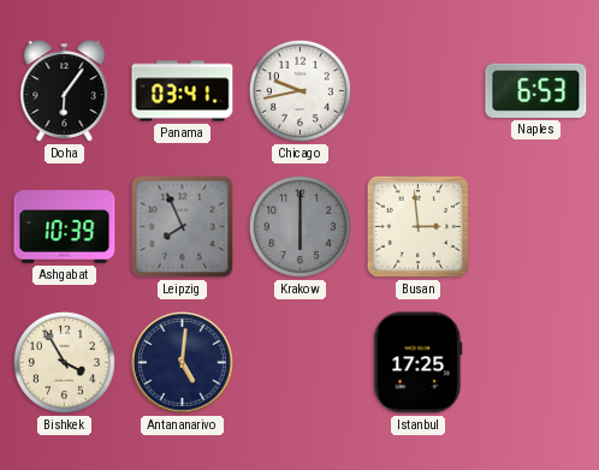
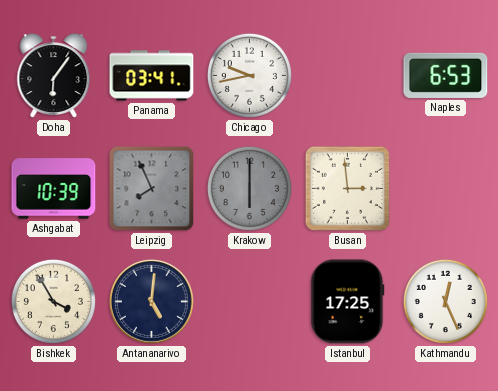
Kathmandu: none -> 12:26 (445, 301)
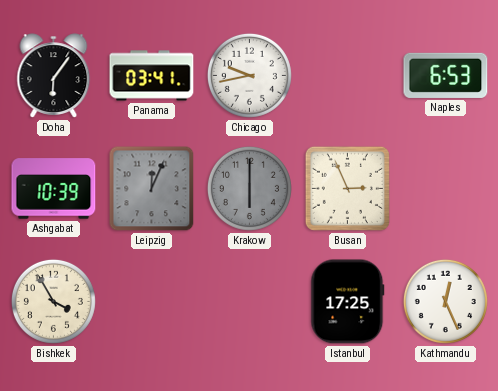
Leipzig: 7:56 -> 12:04 (152, 189)
Busan: 2:59 -> 2:56 (347, 188)
Antananarivo: 5:01 -> none (151, 301)
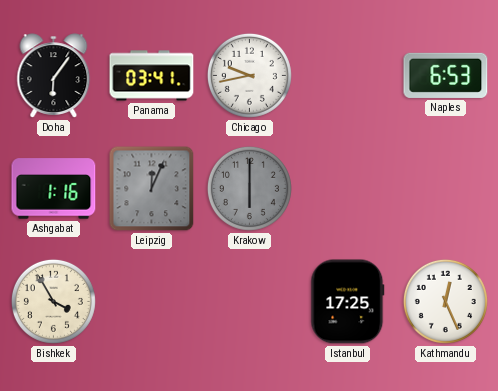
Ashgabat: 10:39 -> 1:16 (54, 189)
Busan: 2:56 -> none (347, 188)
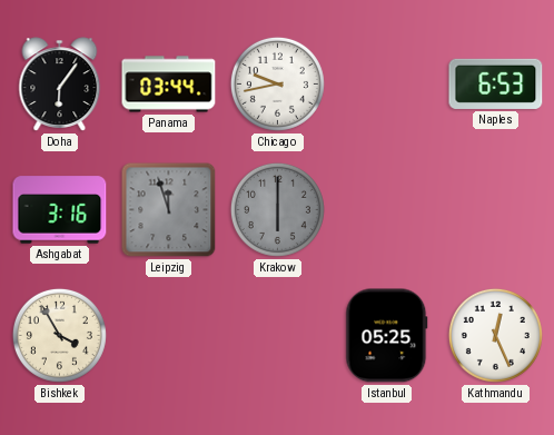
Panama: 03:41 -> 03:44 (169, 85)
Ashgabat: 1:16 -> 3:16 (60, 210)
Leipzig: 12:04 -> 11:57 (169, 210)
Istanbul: 17:25 -> 05:25 (387, 336)
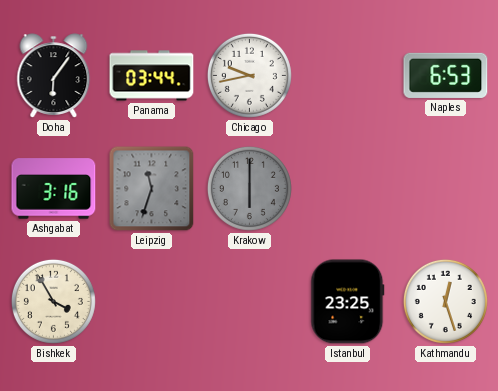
Leipzig: 11:57 -> 11:33 (152, 189)
Istanbul: 05:25 -> 23:25 (348, 302)
Kathmandu: 12:26 -> 12:27 (445, 301)
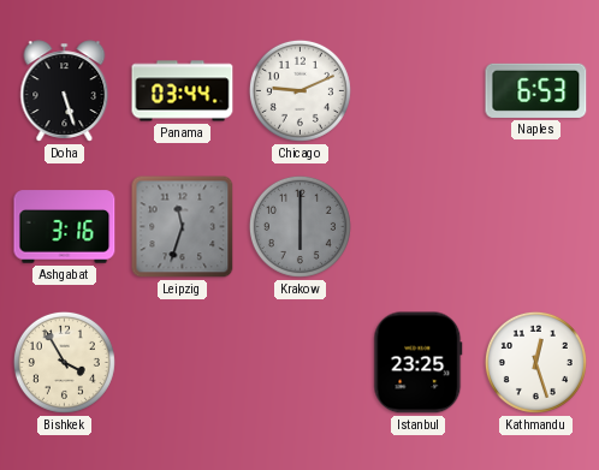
Doha: 6:06 -> 5:27 (65, 91)
Chicago: 9:43 -> 9:11 (299, 90)
